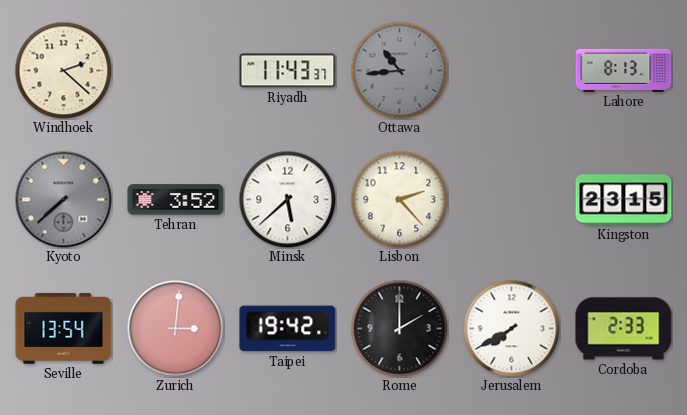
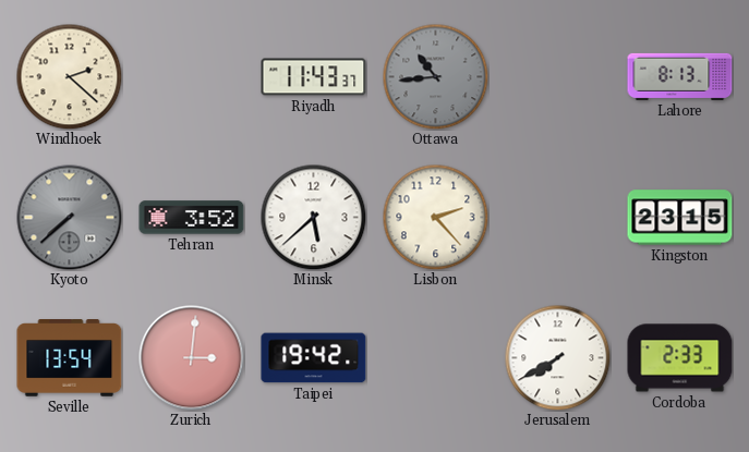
Rome: 2:00 -> none (399, 328)
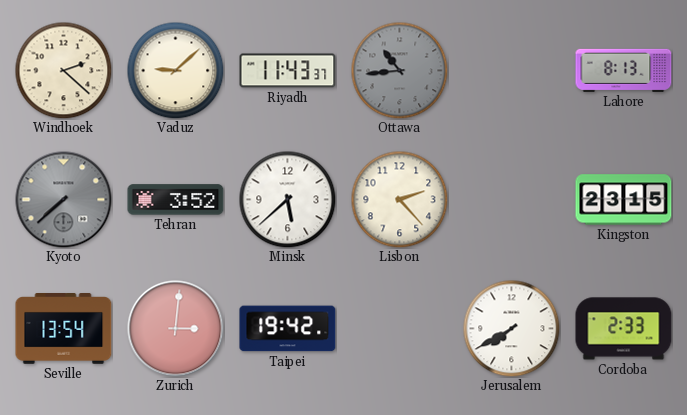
Vaduz: none -> 9:08 (175, 70)
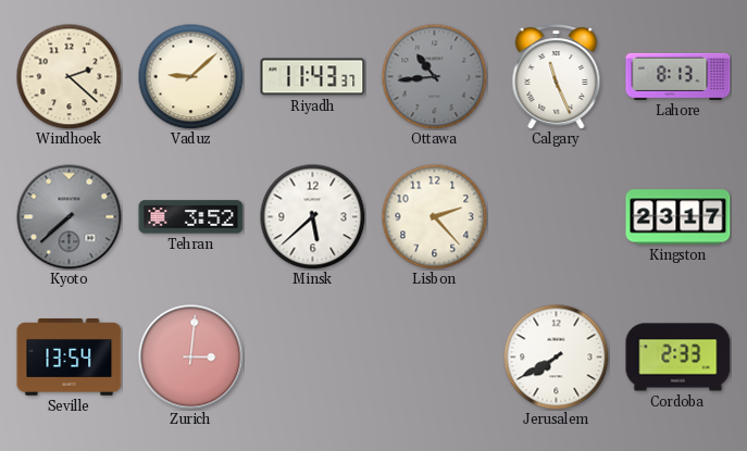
Calgary: none -> 11:26 (557, 77)
Kingston: 23:15 -> 23:17 (678, 217)
Taipei: 19:42 -> none (288, 329)
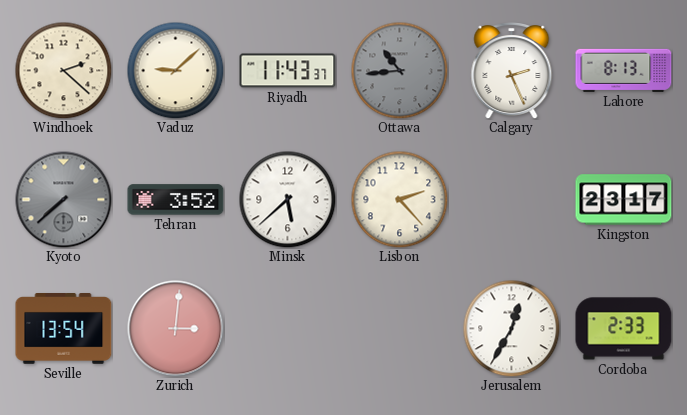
Calgary: 11:26 -> 2:26 (512, 71)
Jerusalem: 7:40 -> 12:35 (511, 328)
